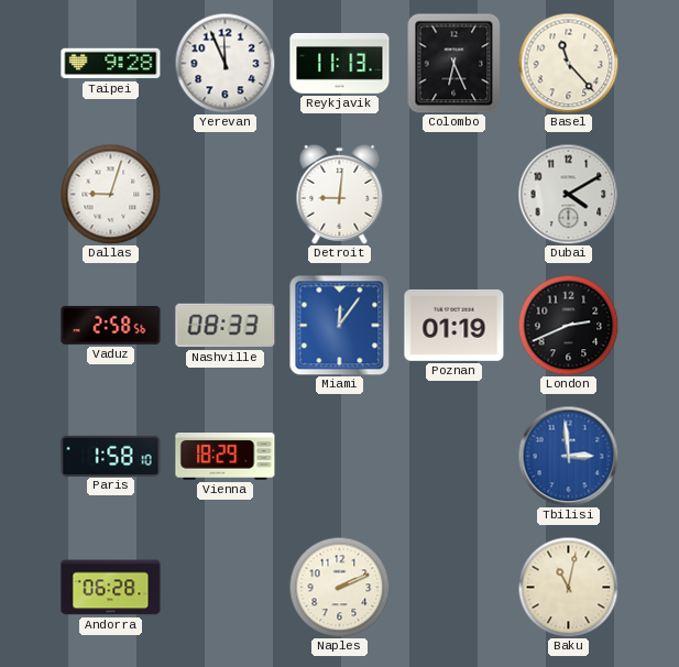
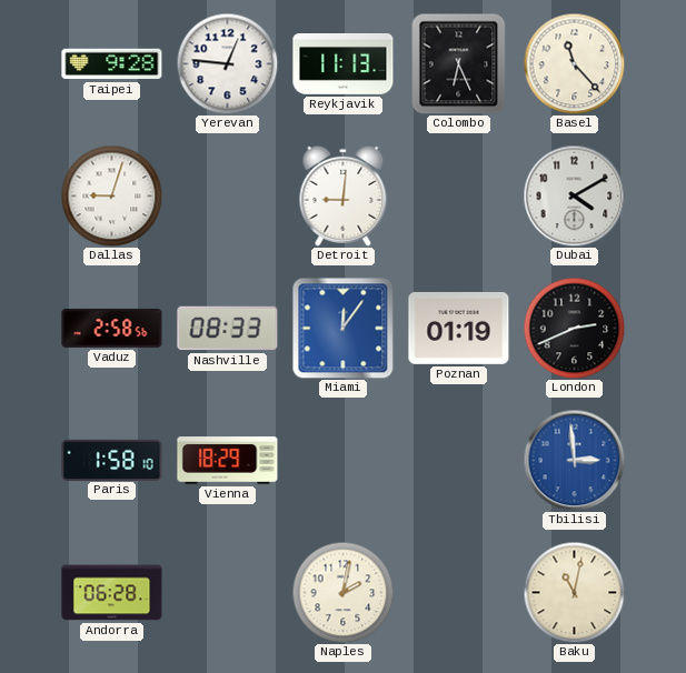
Yerevan: 11:56 -> 12:46 (227, 63)
Naples: 2:11 -> 2:02 (342, 592)
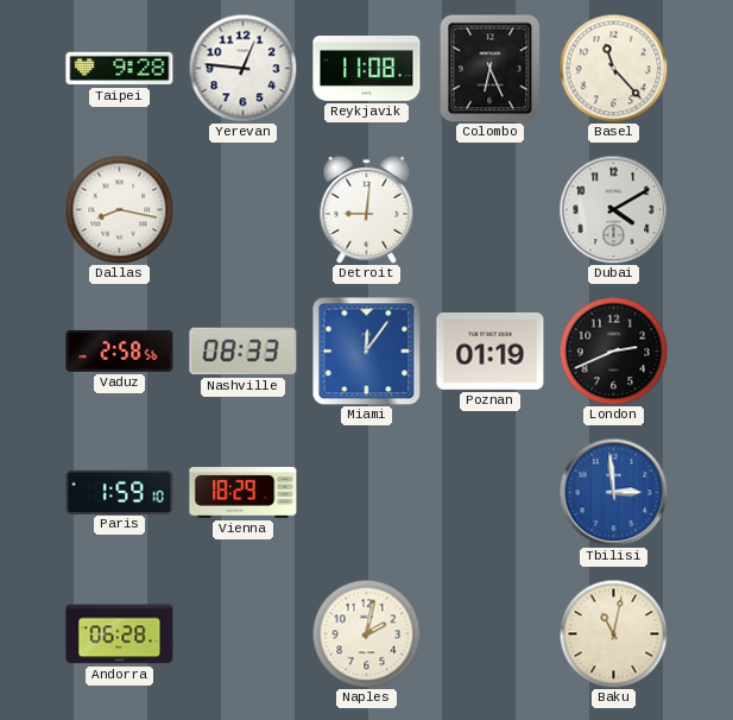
Reykjavik: 11:13 -> 11:08 (367, 69)
Dallas: 9:03 -> 8:17 (119, 209)
Paris: 1:58 -> 1:59 (120, 492)
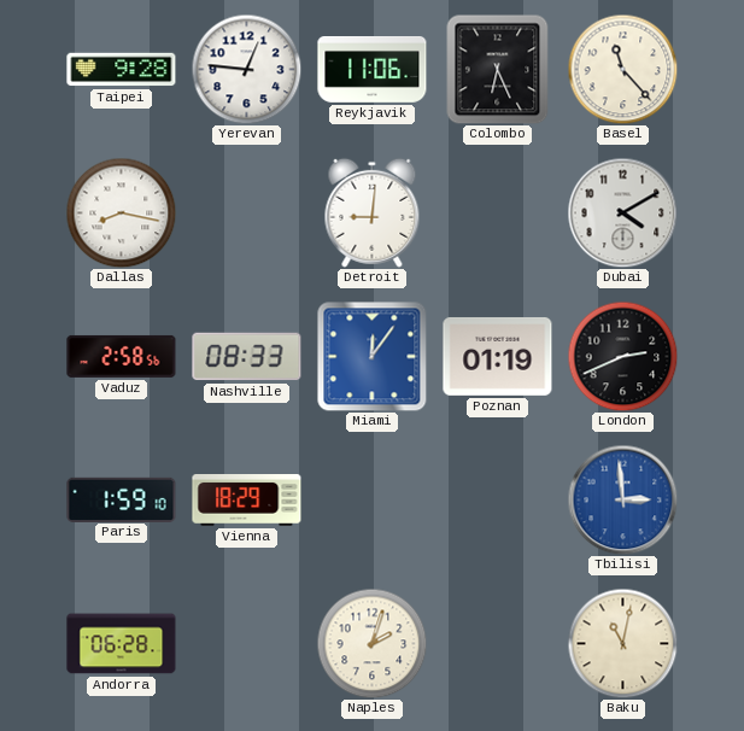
Reykjavik: 11:08 -> 11:06 (373, 70)
Naples: 2:02 -> 2:03 (371, 643)
